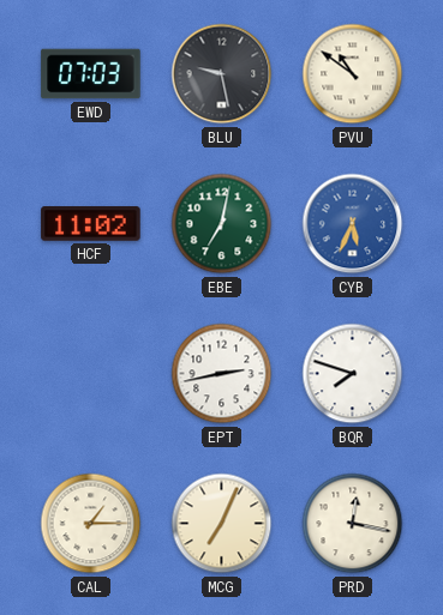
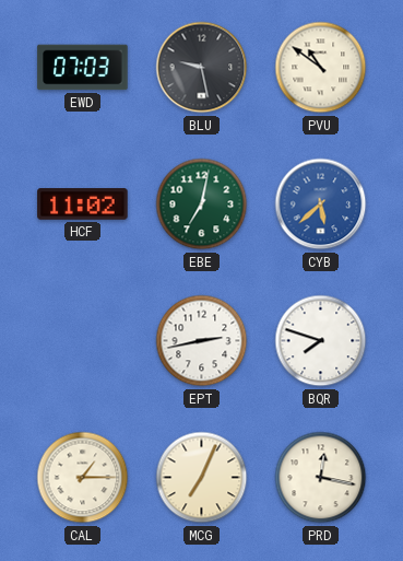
CYB: 5:34 -> 5:38 (321, 204)
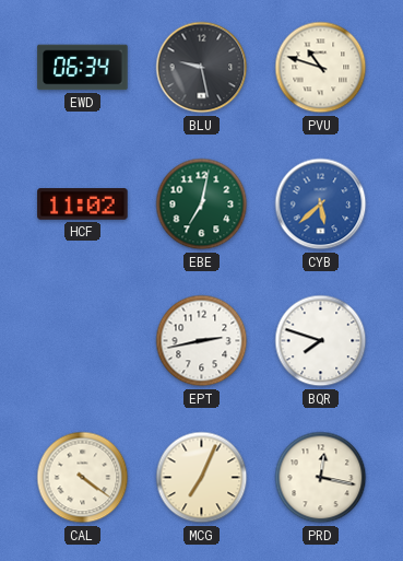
EWD: 07:03 -> 06:34 (83, 68)
PVU: 10:51 -> 10:48 (321, 68)
CAL: 1:15 -> 4:21 (83, 478)
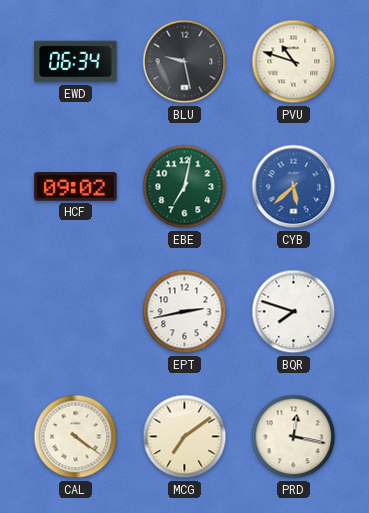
HCF: 11:02 -> 09:02 (76, 187)
MCG: 7:04 -> 7:09 (185, 437)
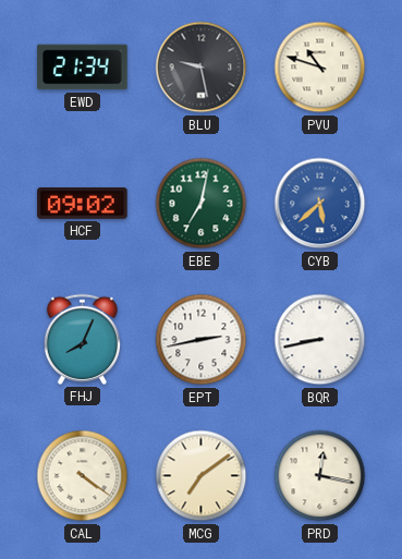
EWD: 06:34 -> 21:34 (83, 68)
FHJ: none -> 8:04 (82, 339)
BQR: 7:48 -> 8:43 (320, 340)
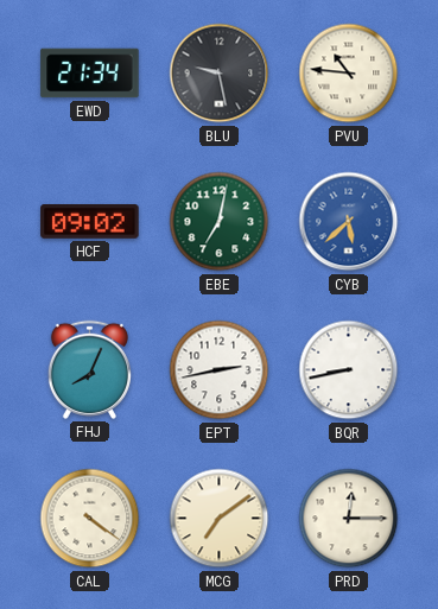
PVU: 10:48 -> 10:46 (349, 74)
PRD: 12:17 -> 12:15 (349, 519)
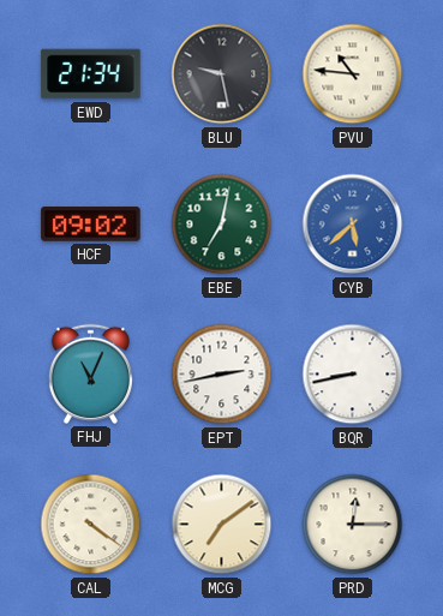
FHJ: 8:04 -> 11:04 (90, 373)
